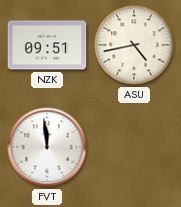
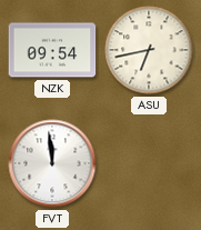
NZK: 09:51 -> 09:54 (52, 50)
ASU: 4:43 -> 6:43 (149, 50)
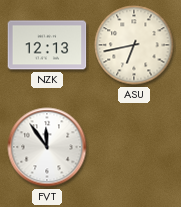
NZK: 09:54 -> 12:13 (47, 45)
FVT: 11:59 -> 11:54 (47, 147)
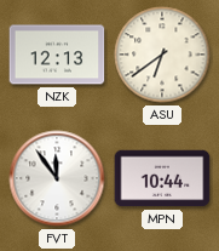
ASU: 6:43 -> 6:39 (162, 55)
MPN: none -> 10:44 (162, 178)
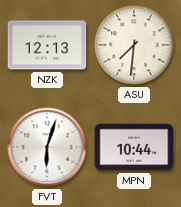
ASU: 6:39 -> 7:31 (134, 45)
FVT: 11:54 -> 6:03 (47, 147)
